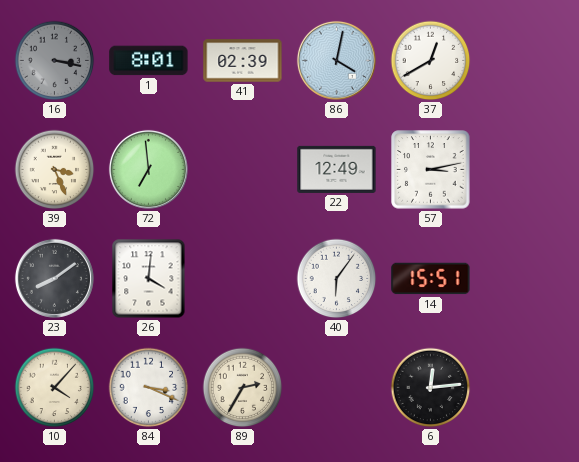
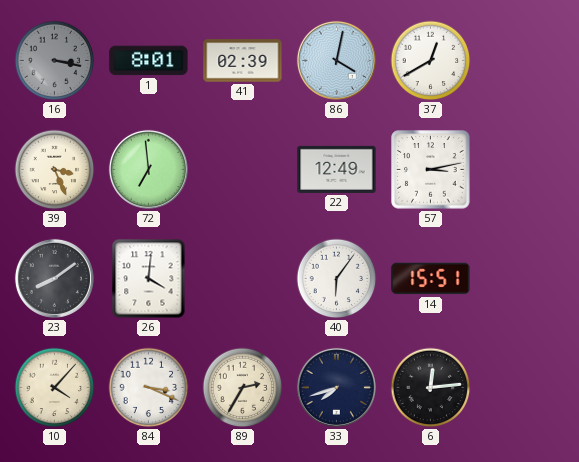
33: none -> 7:42 (336, 387)
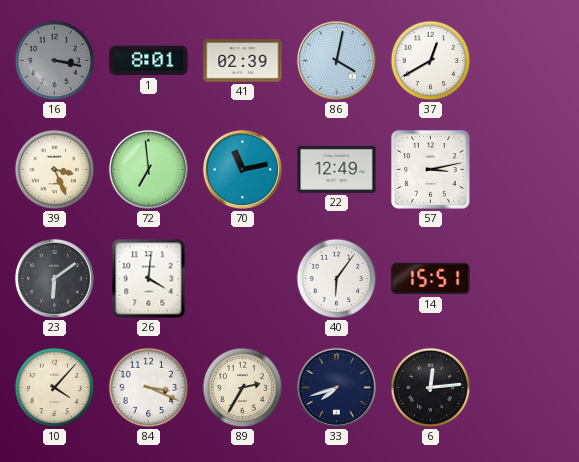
70: none -> 11:13 (242, 169)
23: 8:09 -> 6:09 (54, 278)
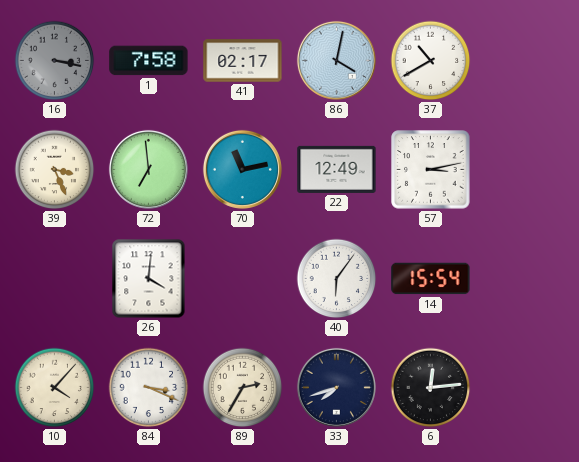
1: 8:01 -> 7:58 (149, 61)
41: 02:39 -> 02:17 (243, 61)
37: 12:40 -> 10:40 (431, 61)
23: 6:09 -> none (54, 278)
14: 15:51 -> 15:54 (431, 279)
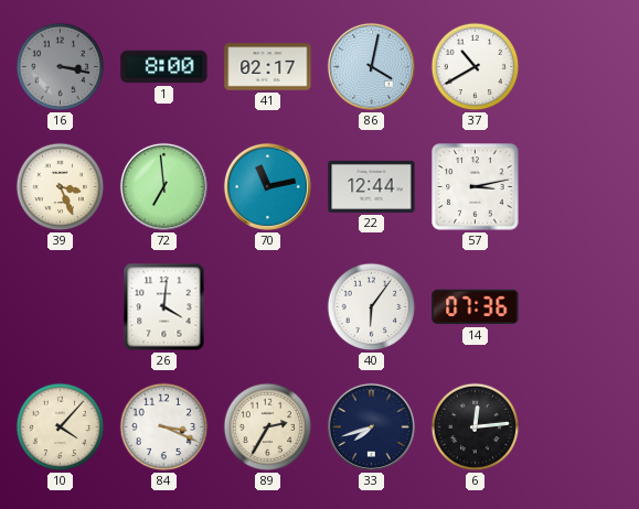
1: 7:58 -> 8:00 (164, 67)
22: 12:49 -> 12:44 (372, 186)
14: 15:54 -> 07:36 (476, 307)
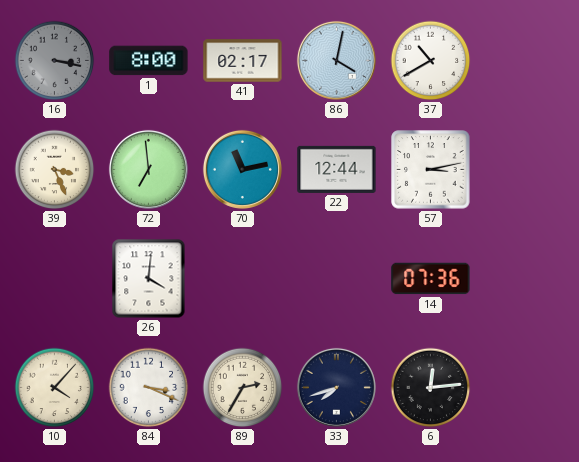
40: 6:06 -> none (372, 307)
